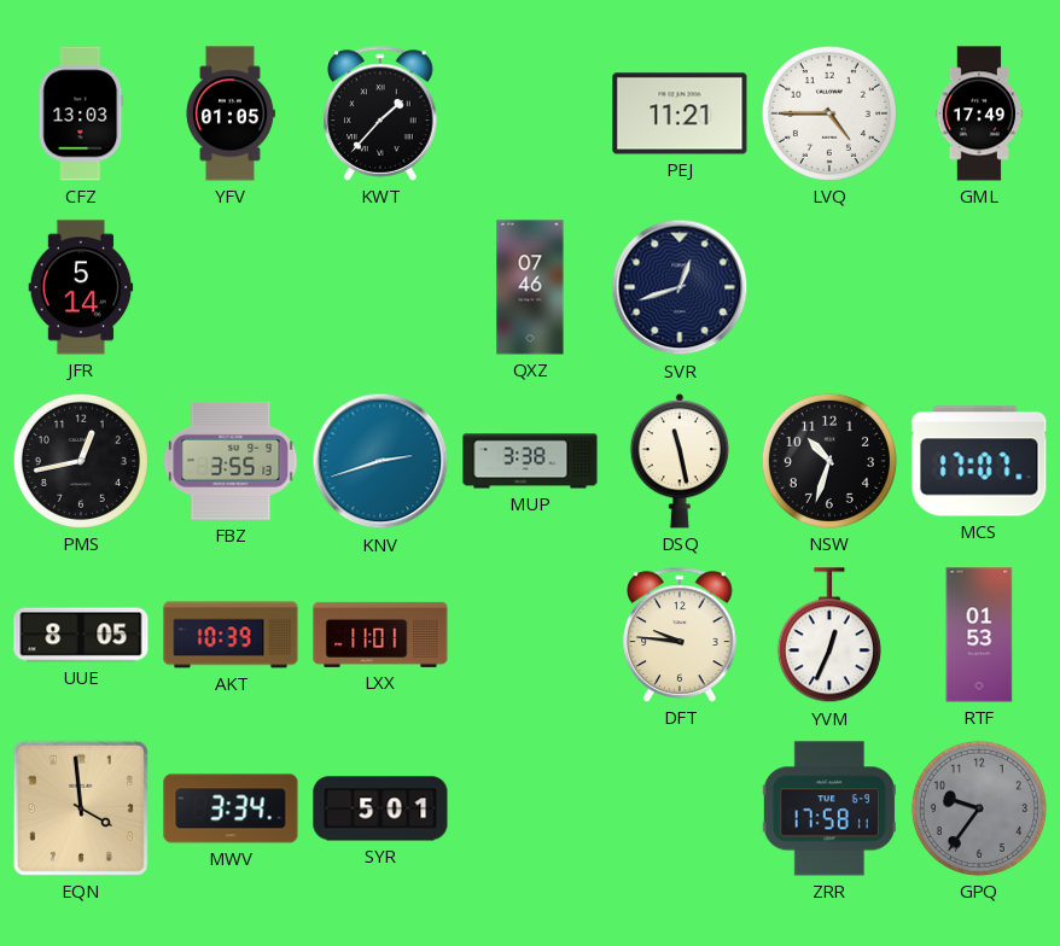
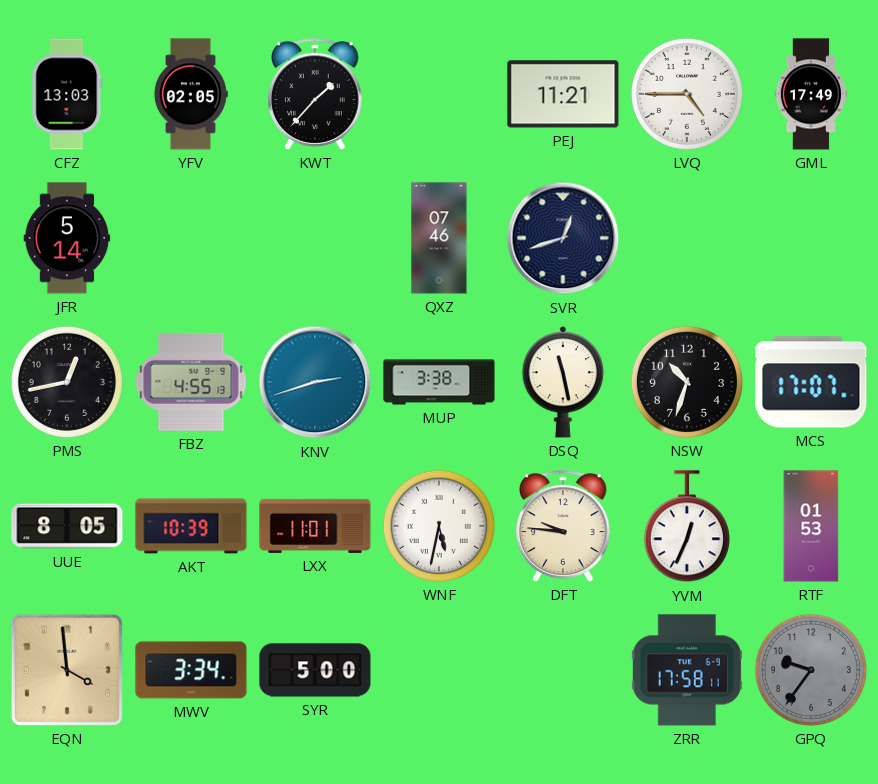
YFV: 01:05 -> 02:05 (190, 94)
FBZ: 3:55 -> 4:55 (191, 382)
WNF: none -> 5:32 (439, 526)
SYR: 5:01 -> 5:00 (315, 670)
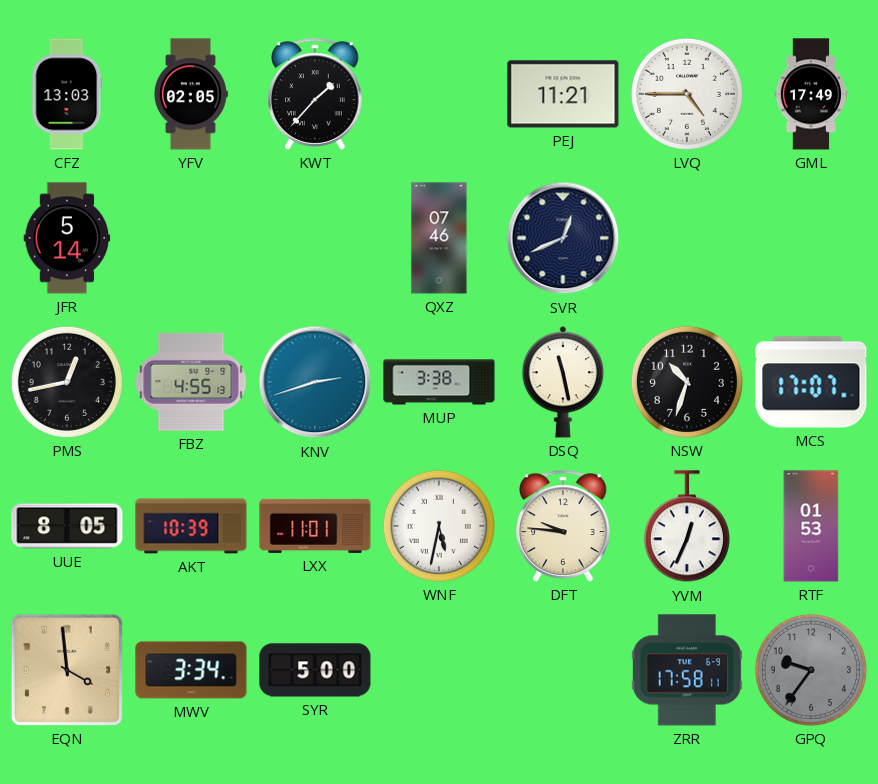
SVR: 12:42 -> 12:41 (563, 238)
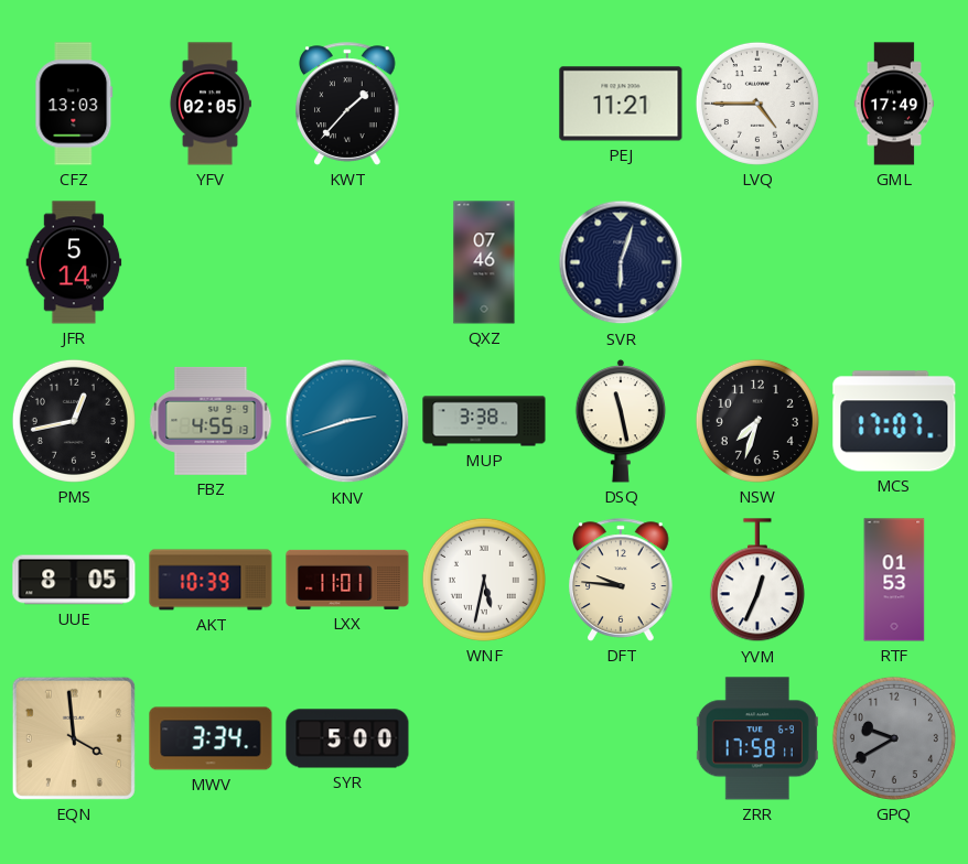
SVR: 12:41 -> 6:03 (621, 262)
NSW: 10:33 -> 7:33 (757, 421)
GPQ: 9:36 -> 9:40 (894, 738)
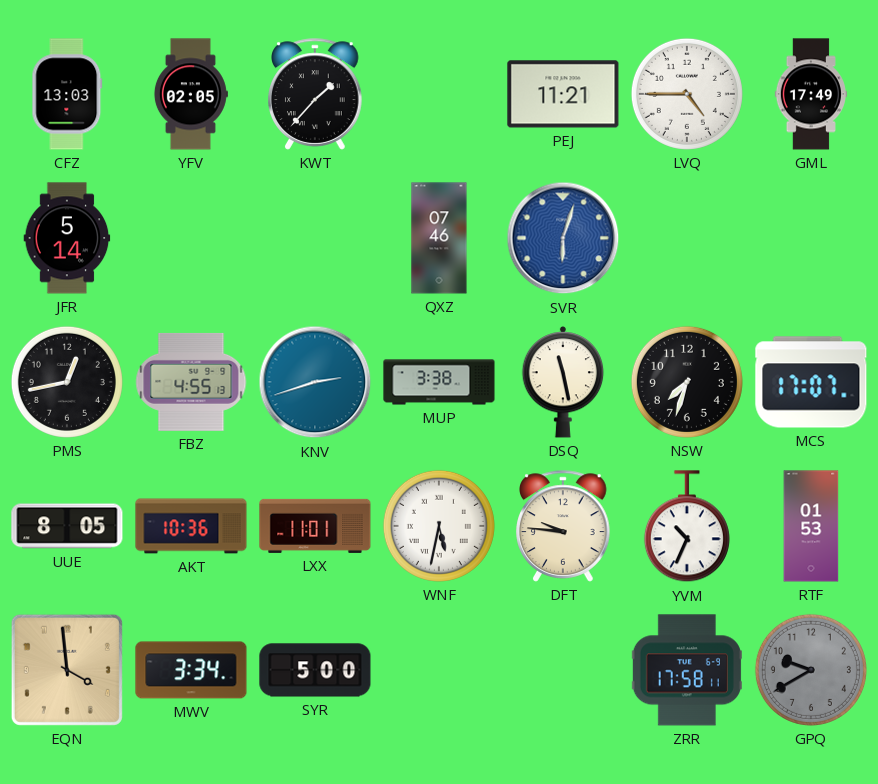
SVR dial: navy -> blue (563, 238)
AKT: 10:39 -> 10:36 (191, 526)
YVM: 12:34 -> 10:34 (687, 527)
